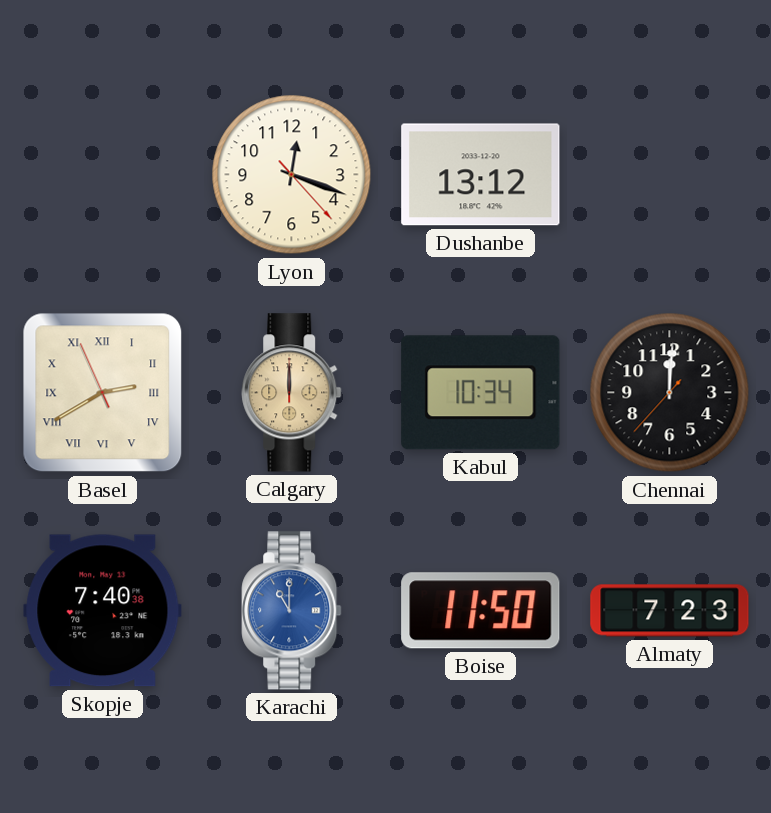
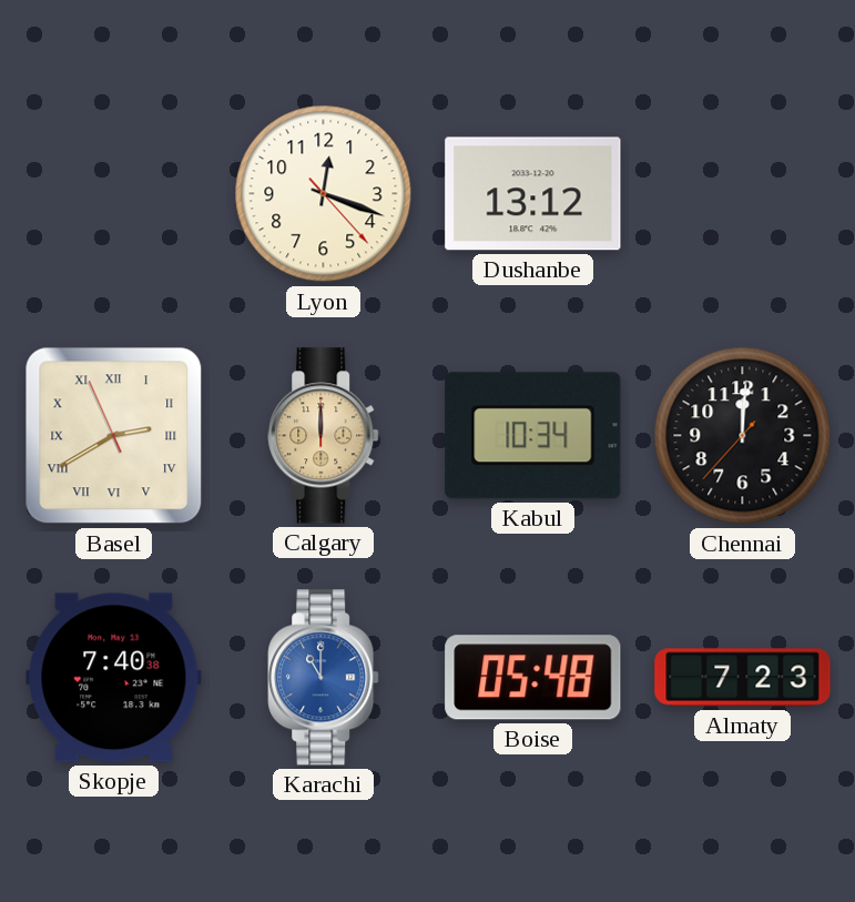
Boise: 11:50 -> 05:48 (533, 678)
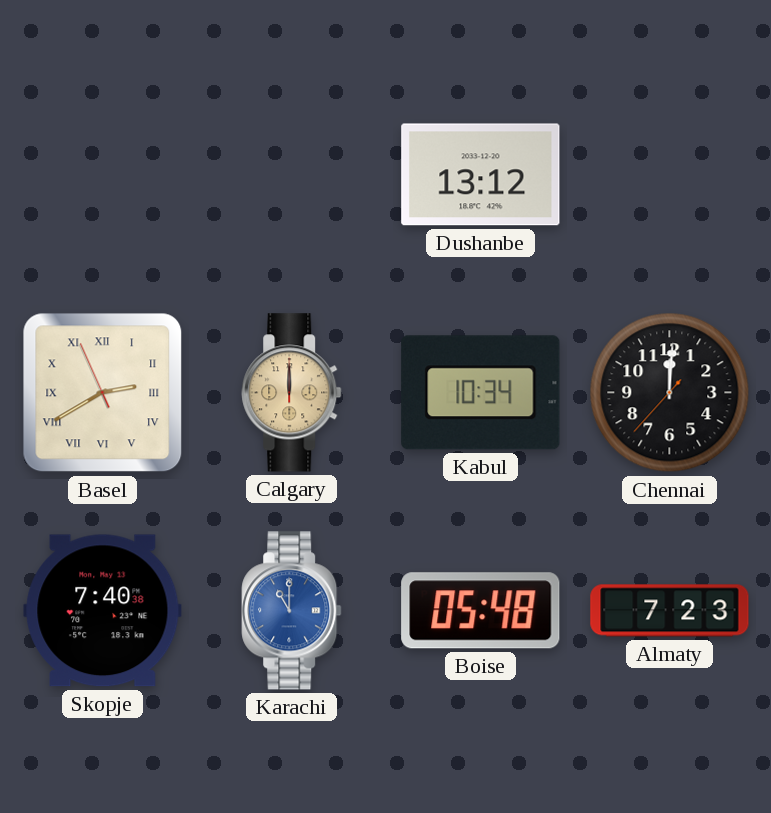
Lyon: 12:18 -> none (324, 194)
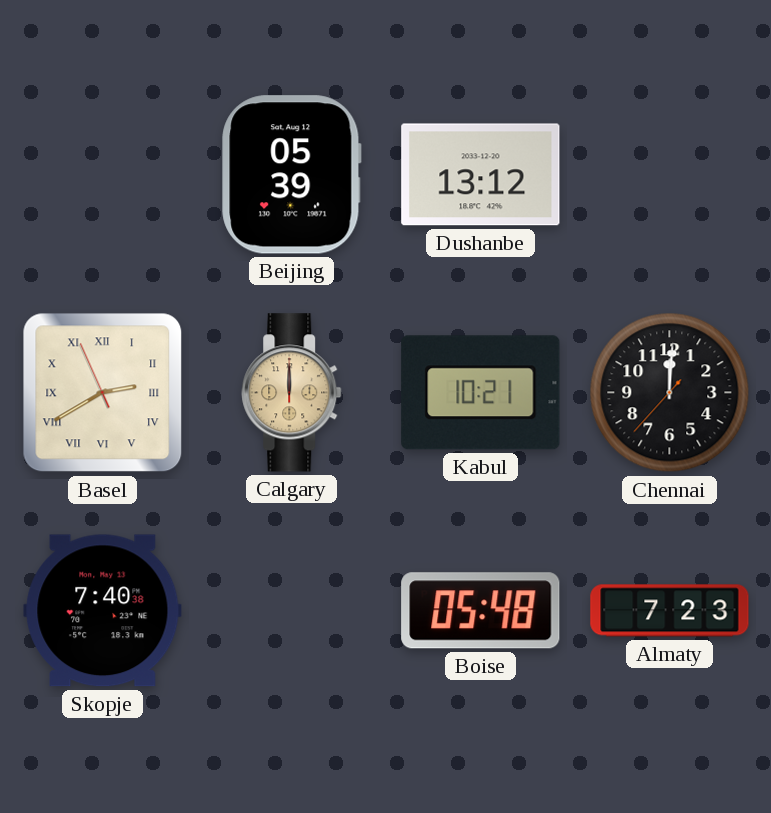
Beijing: none -> 05:39 (292, 175)
Kabul: 10:34 -> 10:21 (481, 393)
Karachi: 11:00 -> none (292, 611)
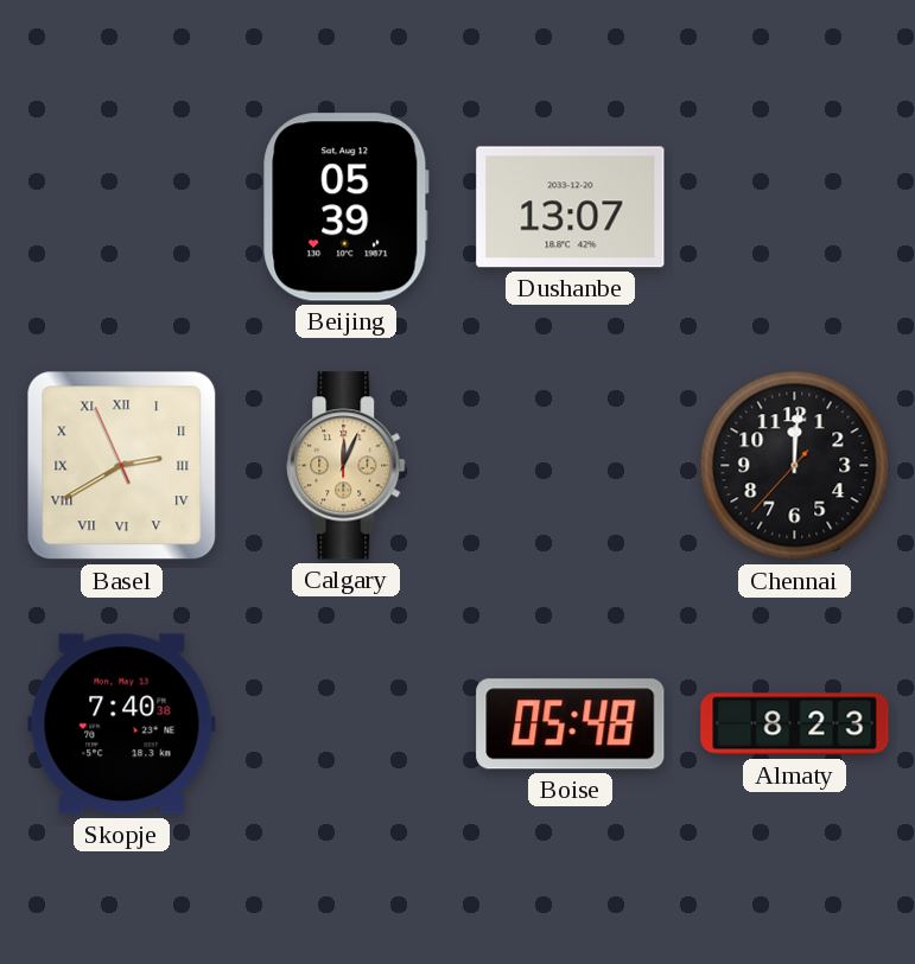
Dushanbe: 13:12 -> 13:07 (571, 208)
Calgary: 12:00 -> 12:04 (347, 466)
Kabul: 10:21 -> none (481, 393)
Almaty: 7:23 -> 8:23 (795, 724)
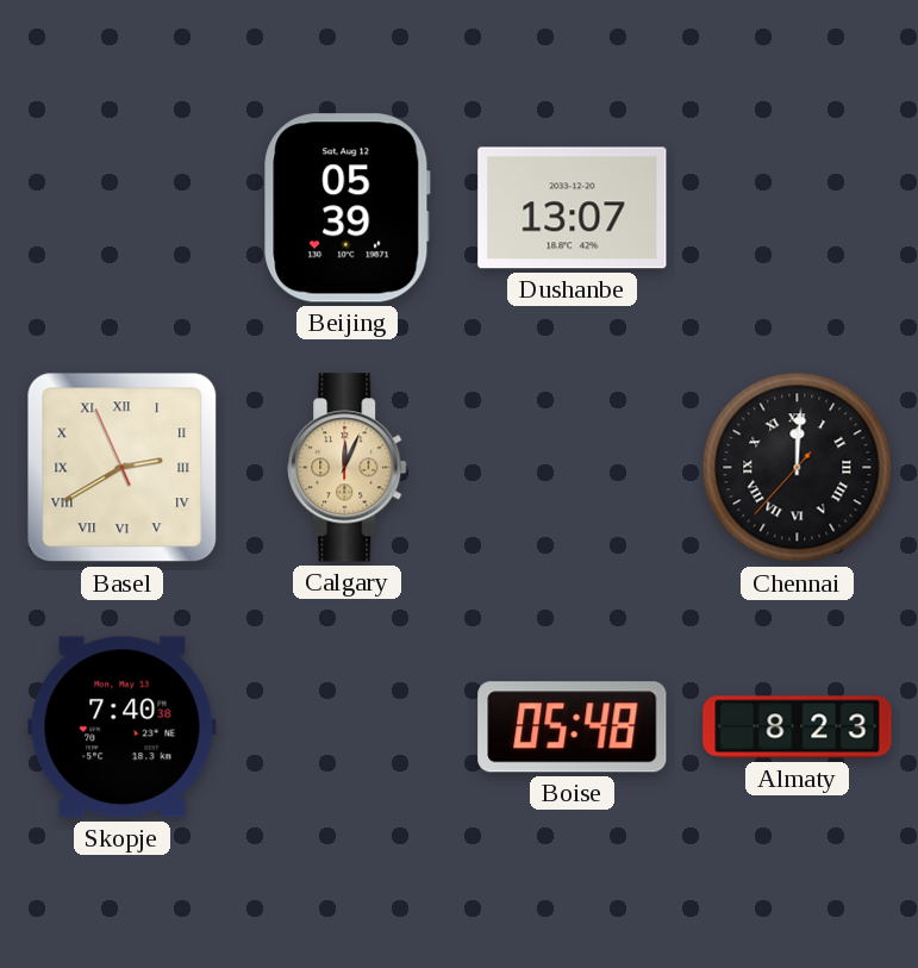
Chennai numerals: Arabic -> Roman (798, 468)
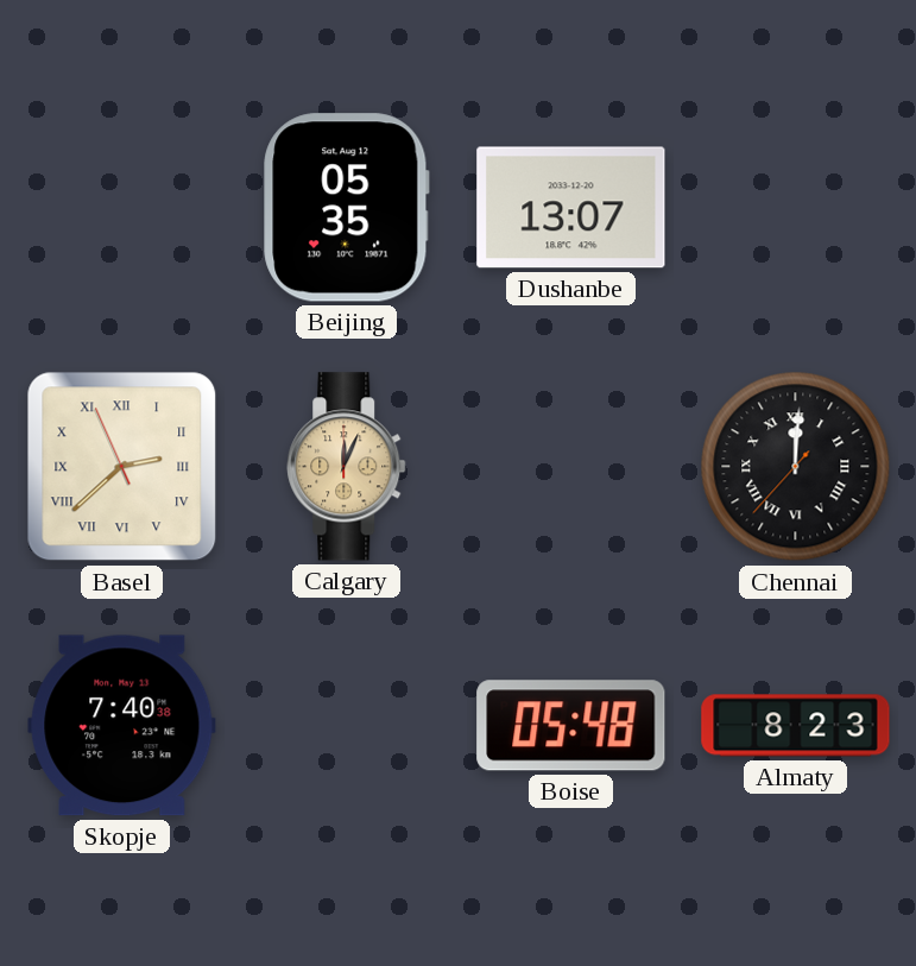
Beijing: 05:39 -> 05:35 (347, 208)
Basel: 2:39 -> 2:37 (122, 467)
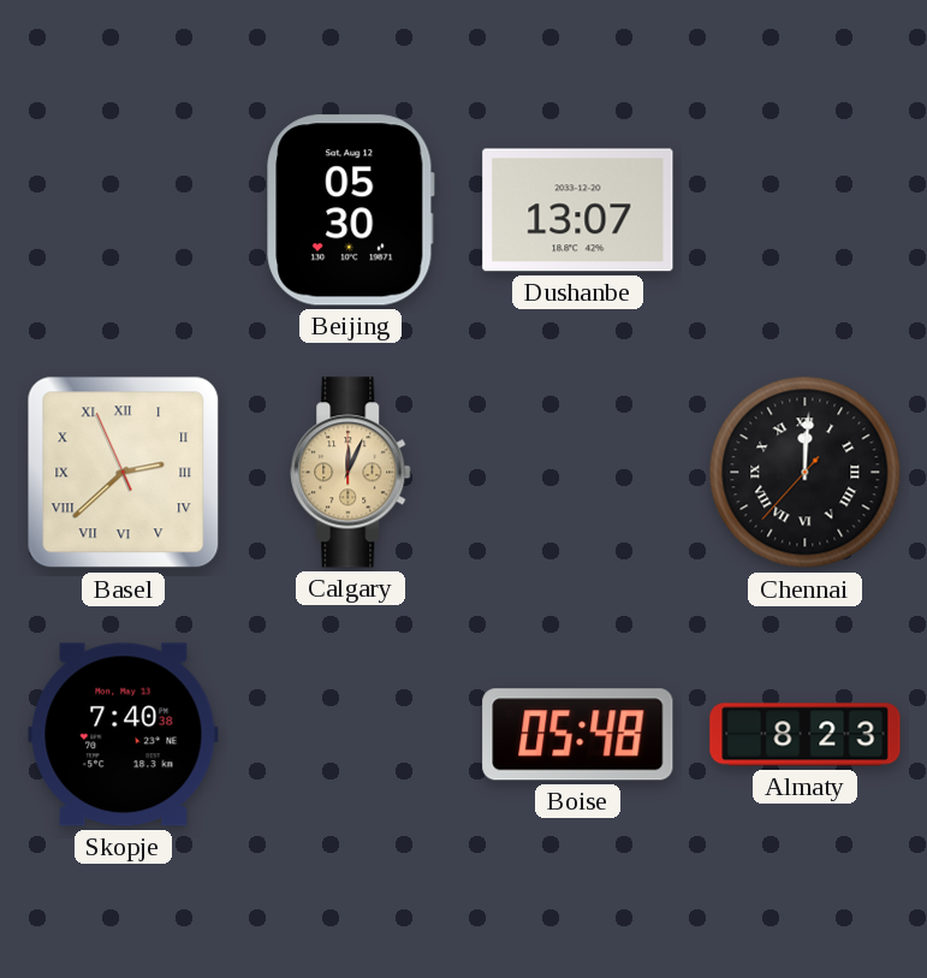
Beijing: 05:35 -> 05:30 (351, 211)
